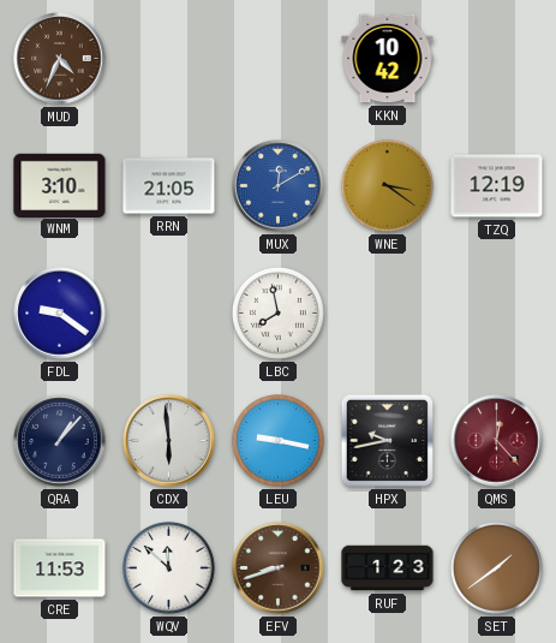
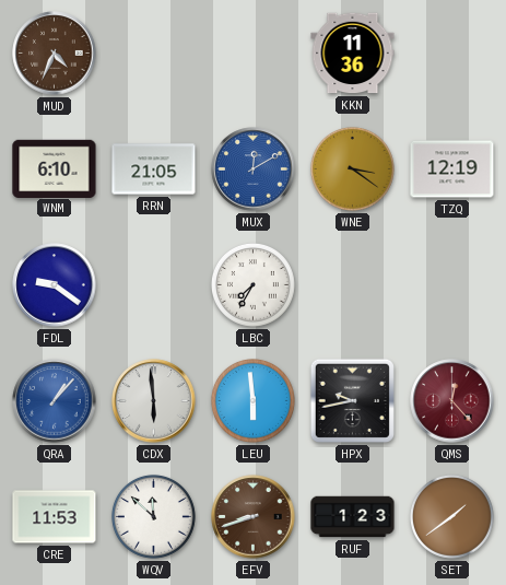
KKN: 10:42 -> 11:36 (353, 54)
WNM: 3:10 -> 6:10 (55, 168)
LBC: 7:58 -> 7:35 (252, 284)
QRA dial: navy -> blue (55, 401)
LEU: 9:17 -> 5:59 (252, 400)
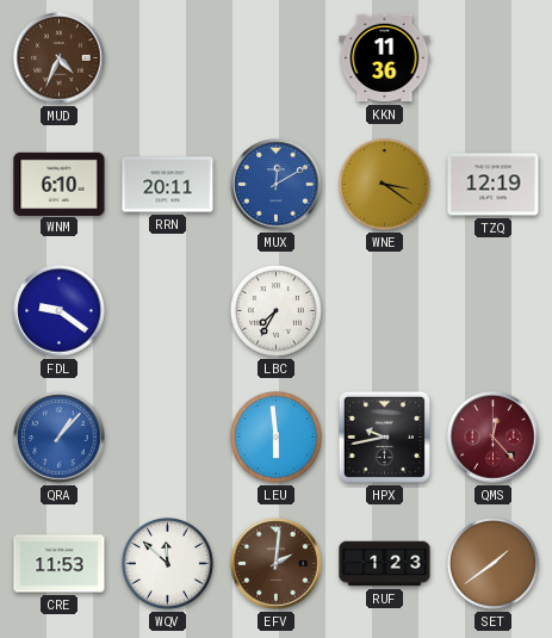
RRN: 21:05 -> 20:11 (168, 185)
CDX: 5:59 -> none (154, 401)
EFV: 8:42 -> 2:01 (277, 564)
